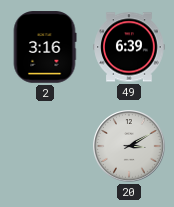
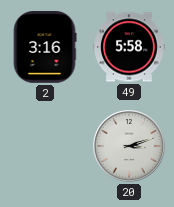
49: 6:39 -> 5:58 (129, 47)
20: 3:10 -> 3:12 (130, 147)
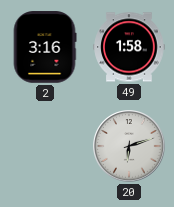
49: 5:58 -> 1:58 (129, 47)
20: 3:12 -> 6:12 (130, 147)
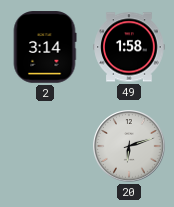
2: 3:16 -> 3:14 (45, 47)
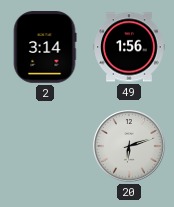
49: 1:58 -> 1:56 (129, 47)
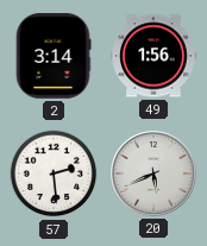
57: none -> 2:29 (54, 174)
20: 6:12 -> 5:41 (155, 175)
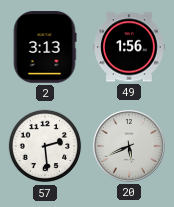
2: 3:14 -> 3:13 (45, 47)
